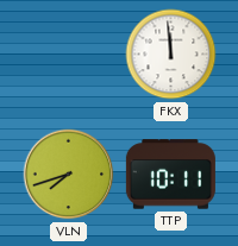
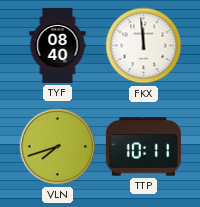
TYF: none -> 08:40 (58, 45)
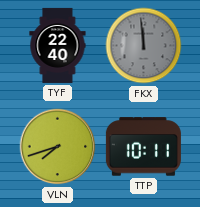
TYF: 08:40 -> 22:40 (58, 45)
FKX dial: white -> grey (144, 46)
